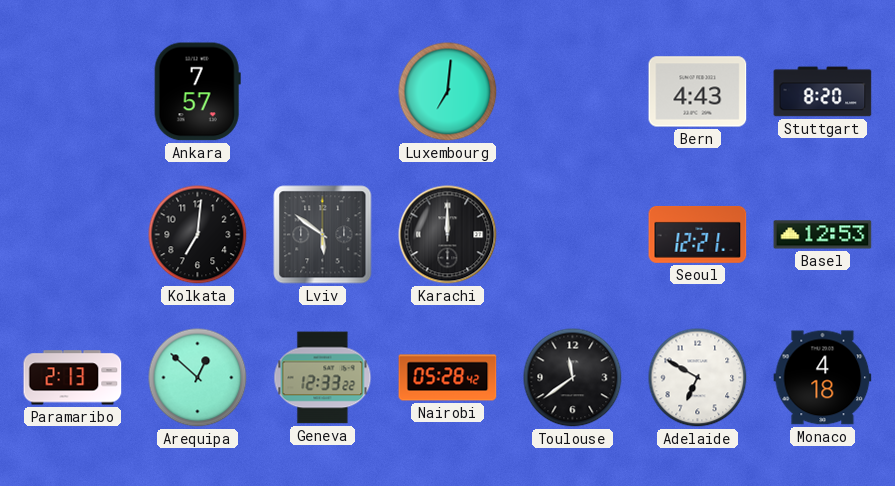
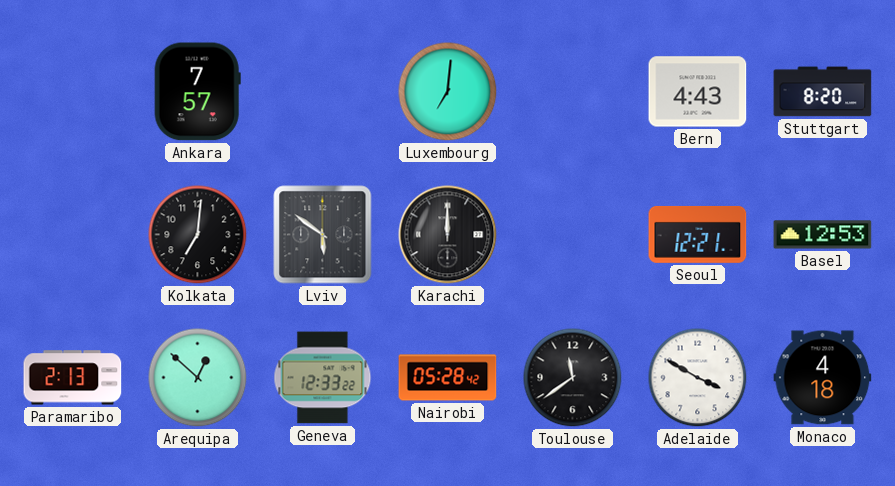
Adelaide: 6:50 -> 3:50 (698, 378)
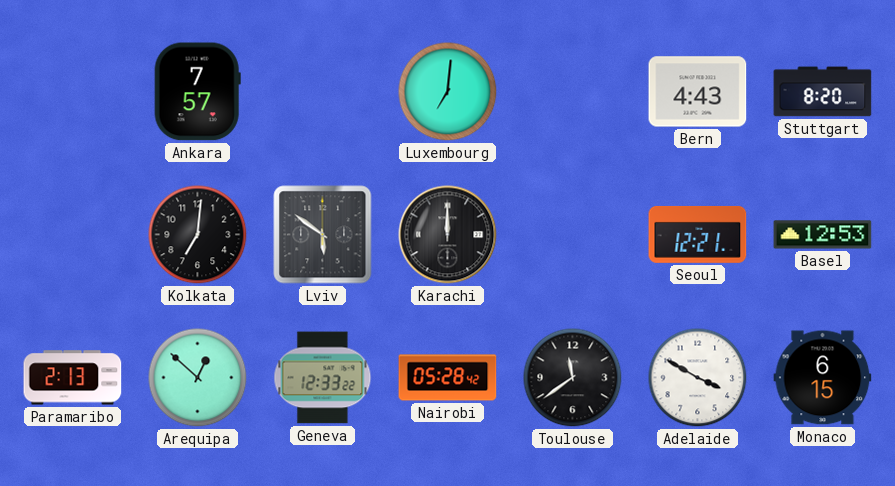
Monaco: 4:18 -> 6:15 (823, 378)
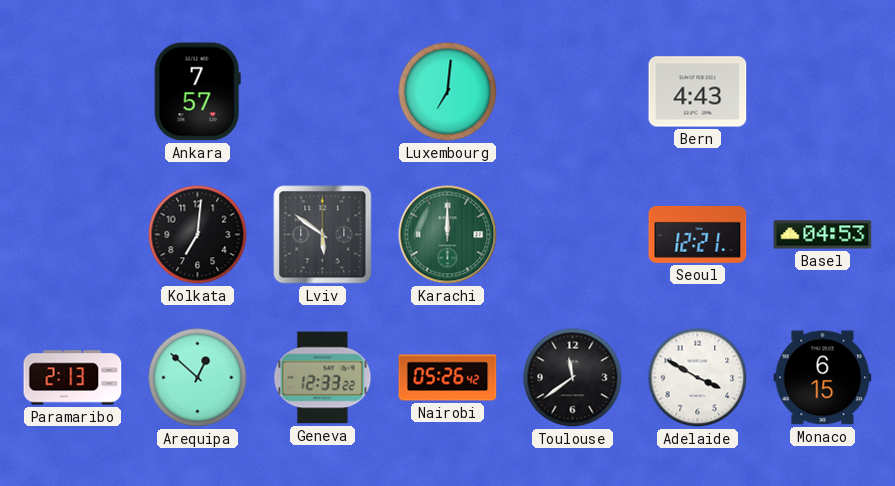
Stuttgart: 8:20 -> none (823, 92)
Karachi dial: black -> green (448, 235)
Basel: 12:53 -> 04:53 (823, 235)
Nairobi: 05:28 -> 05:26 (448, 378)
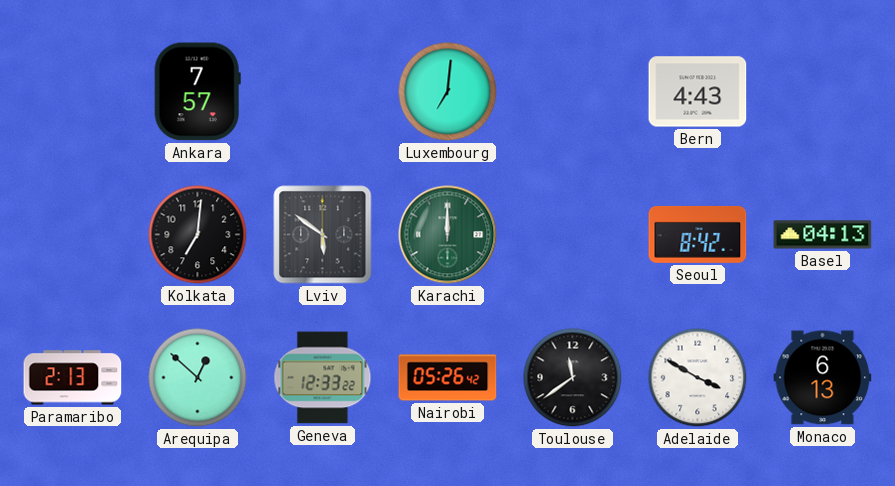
Seoul: 12:21 -> 8:42 (698, 234)
Basel: 04:53 -> 04:13 (823, 235)
Monaco: 6:15 -> 6:13 (823, 378)
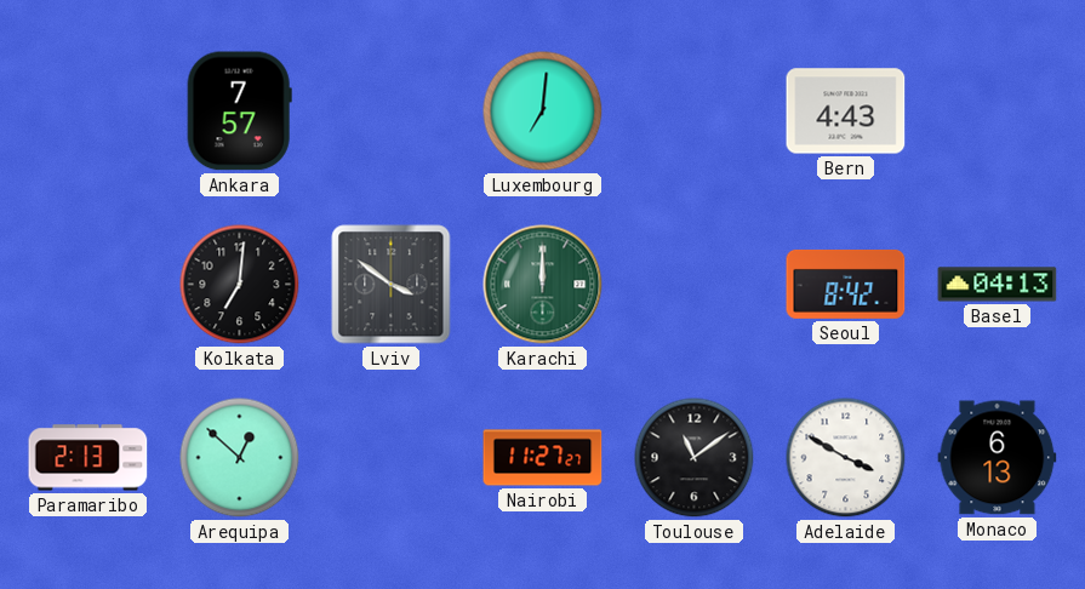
Lviv: 5:51 -> 3:51 (392, 285)
Geneva: 12:33 -> none (323, 378)
Nairobi: 05:26 -> 11:27 (543, 458)
Toulouse: 11:39 -> 11:09 (695, 458)
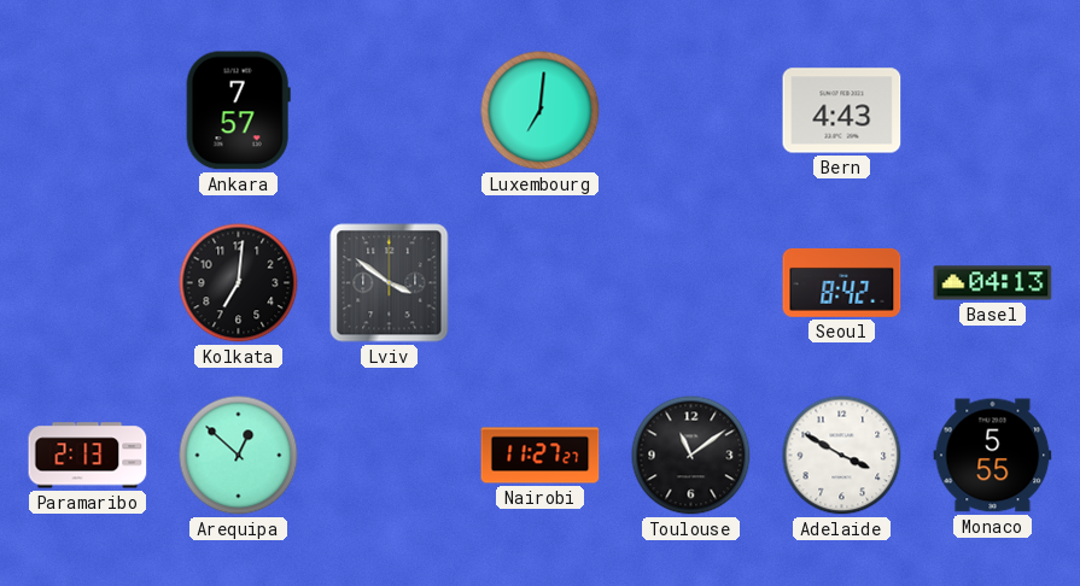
Karachi: 12:00 -> none (543, 285)
Monaco: 6:13 -> 5:55 (993, 456)
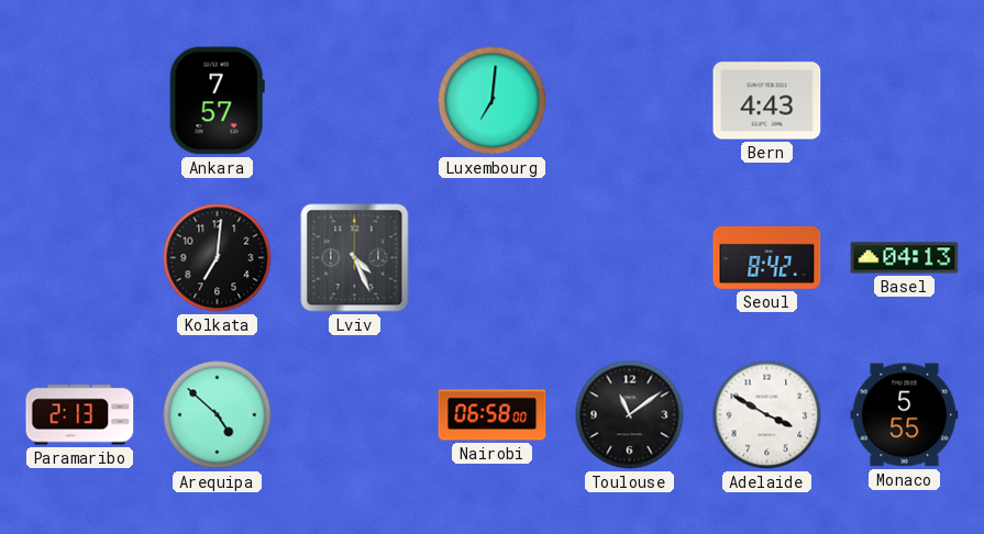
Lviv: 3:51 -> 4:26 (355, 258)
Arequipa: 12:52 -> 4:52 (218, 415)
Nairobi: 11:27 -> 06:58 (493, 415)
